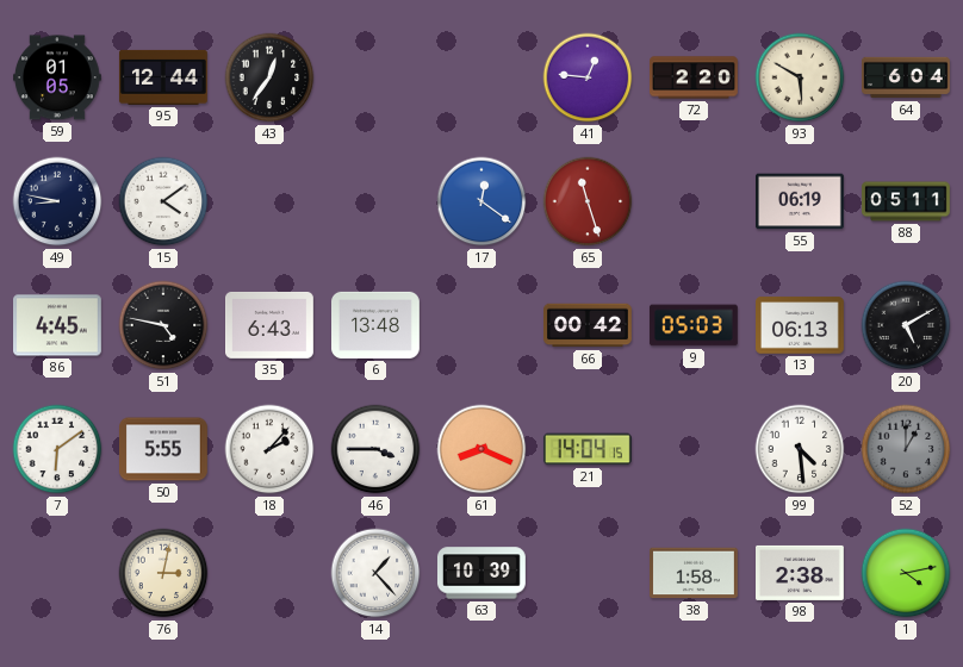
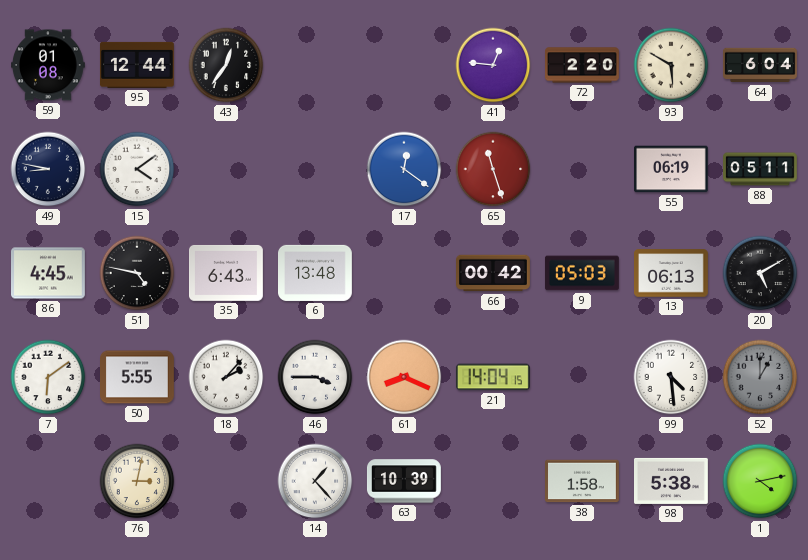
59: 01:05 -> 01:08 (49, 65)
98: 2:38 -> 5:38 (672, 481)
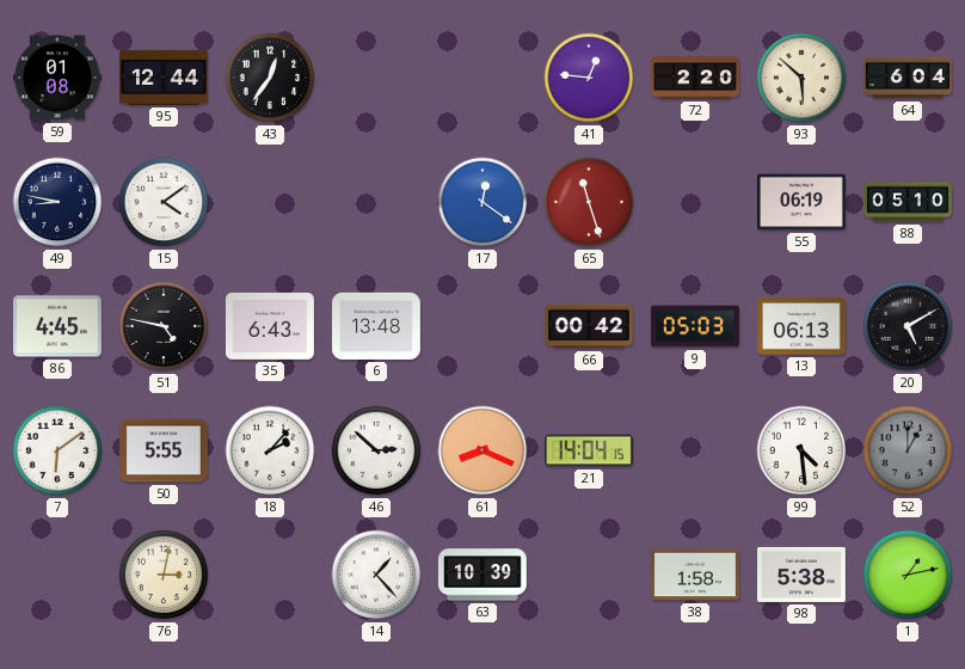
93: 5:50 -> 5:52 (801, 78)
88: 05:11 -> 05:10 (909, 202)
46: 3:45 -> 2:52 (376, 450)
1: 4:13 -> 1:13 (908, 575)
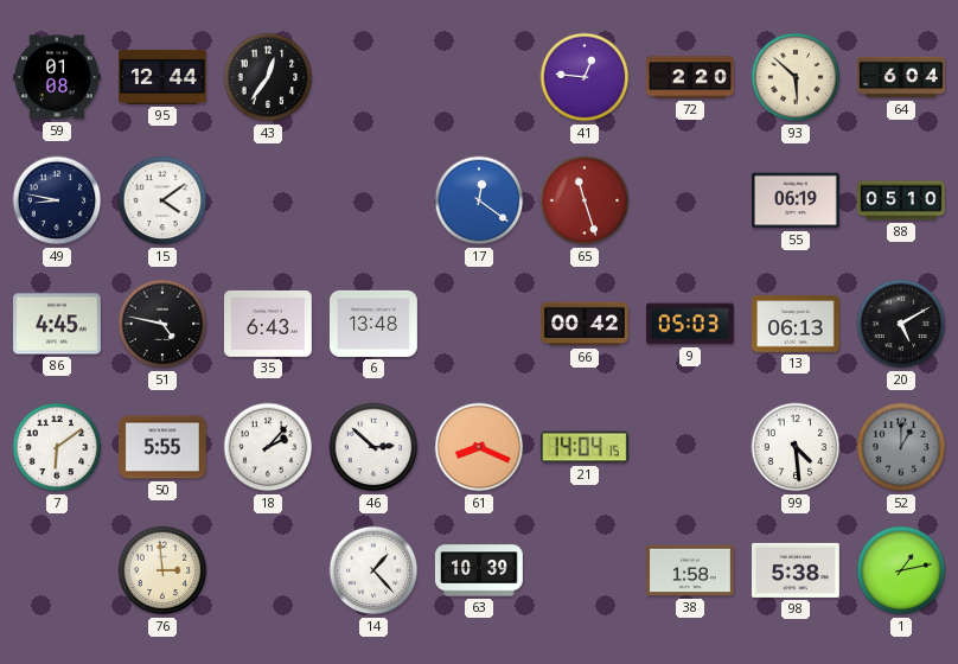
76: 3:02 -> 2:59 (162, 570)
